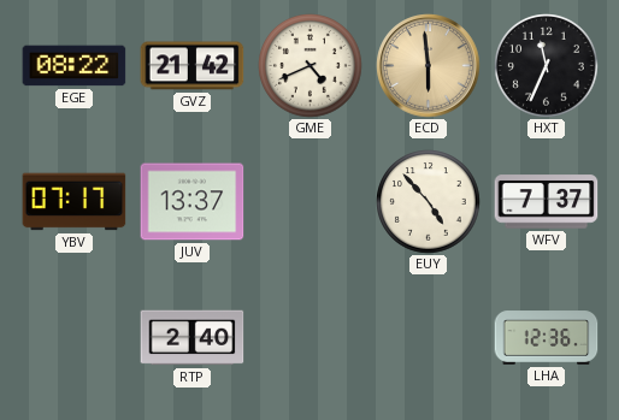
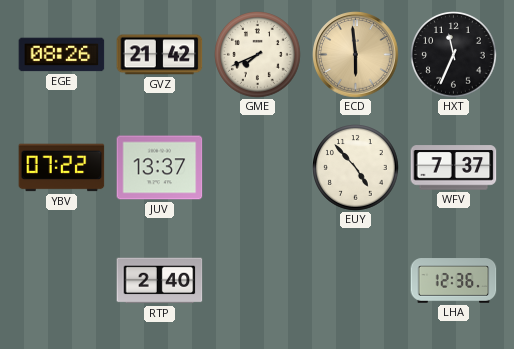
EGE: 08:22 -> 08:26 (62, 55)
GME: 4:41 -> 7:41 (258, 55)
YBV: 07:17 -> 07:22 (62, 168)
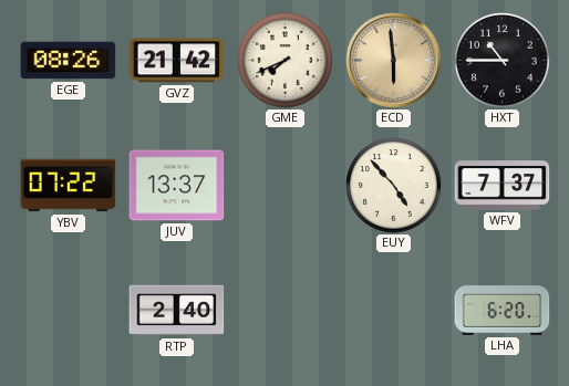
HXT: 11:34 -> 10:45 (503, 61)
LHA: 12:36 -> 6:20 (503, 311)
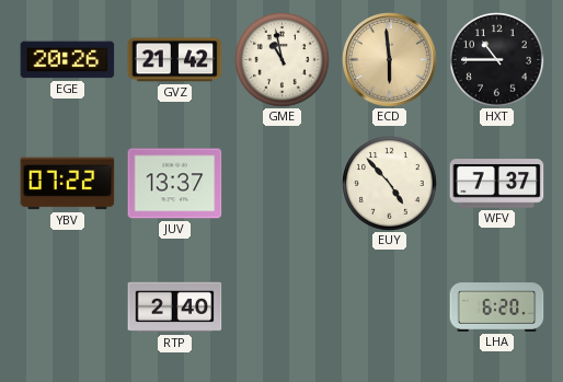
EGE: 08:26 -> 20:26 (68, 60)
GME: 7:41 -> 10:58 (283, 60)
